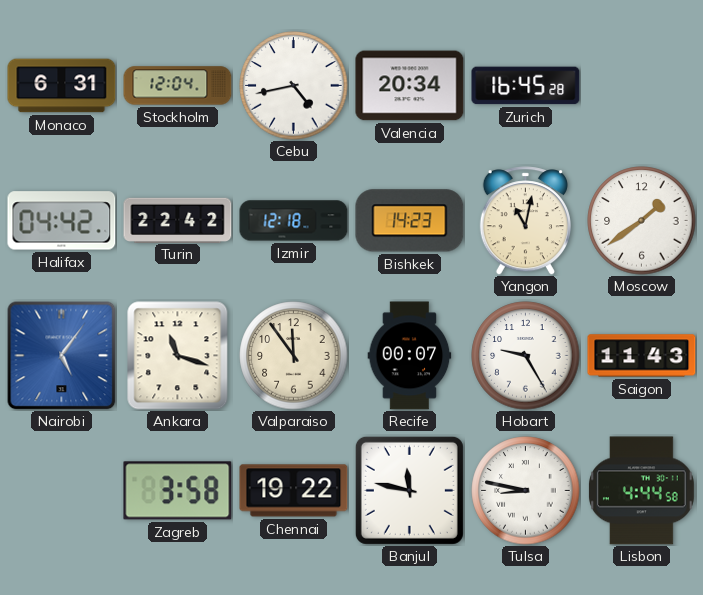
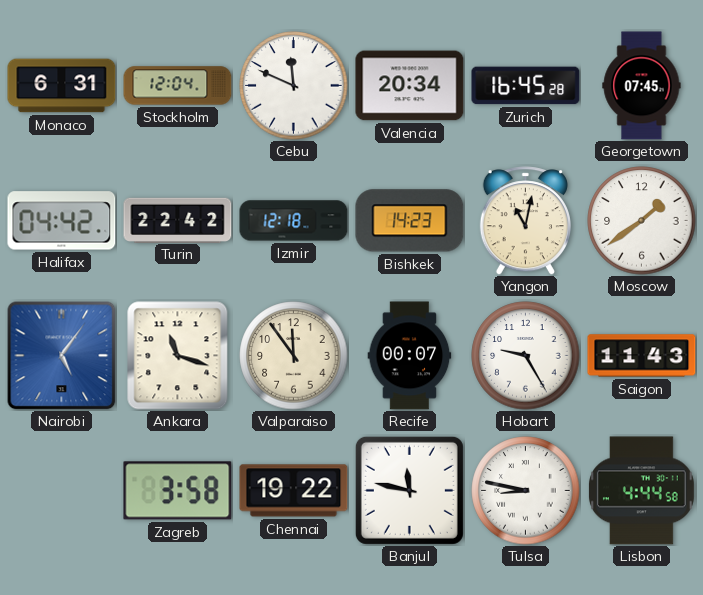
Cebu: 4:43 -> 11:49 (294, 86)
Georgetown: none -> 07:45 (642, 86)
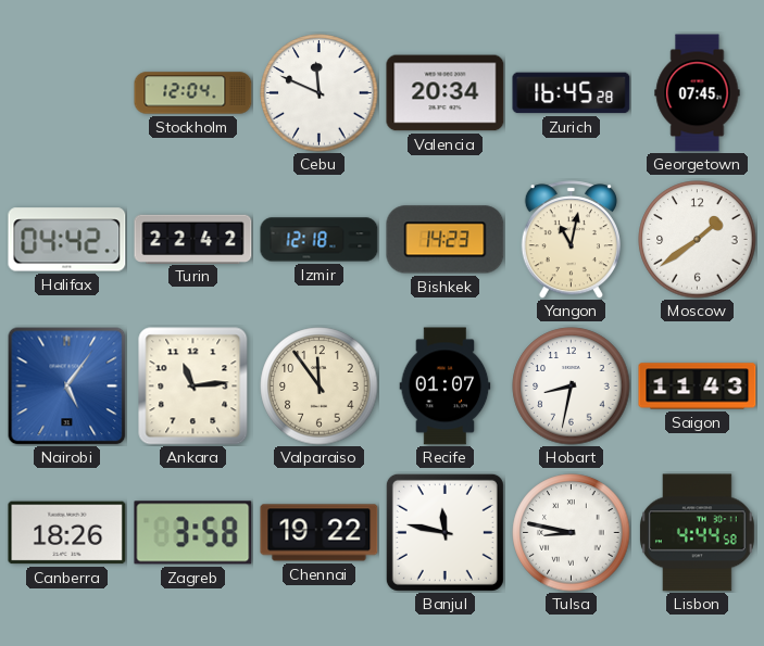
Monaco: 6:31 -> none (62, 86)
Ankara: 11:18 -> 11:14 (193, 387)
Recife: 00:07 -> 01:07 (446, 387)
Hobart: 9:25 -> 8:32 (572, 387)
Canberra: none -> 18:26 (67, 533)
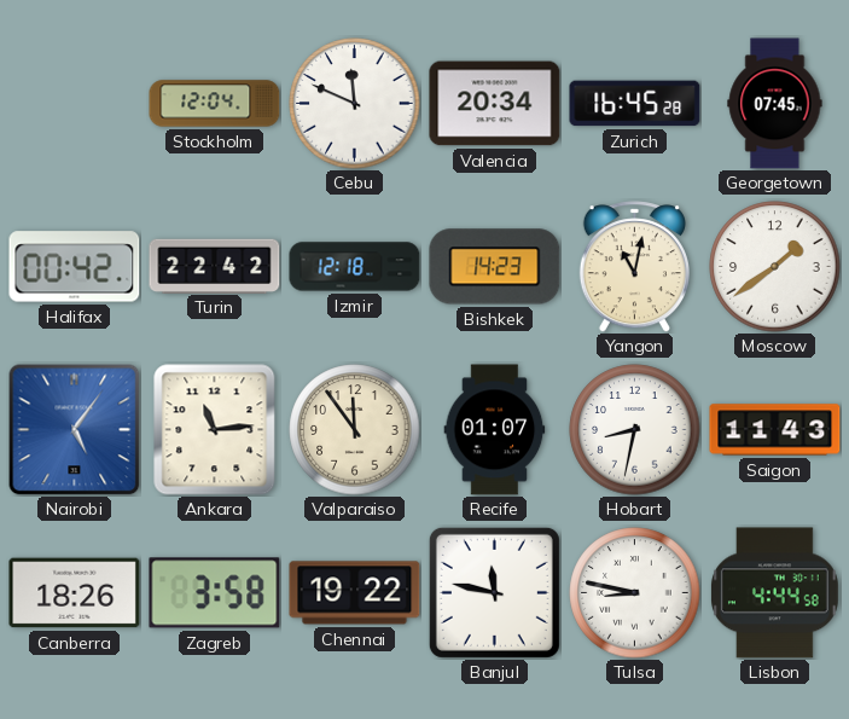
Halifax: 04:42 -> 00:42 (75, 267)
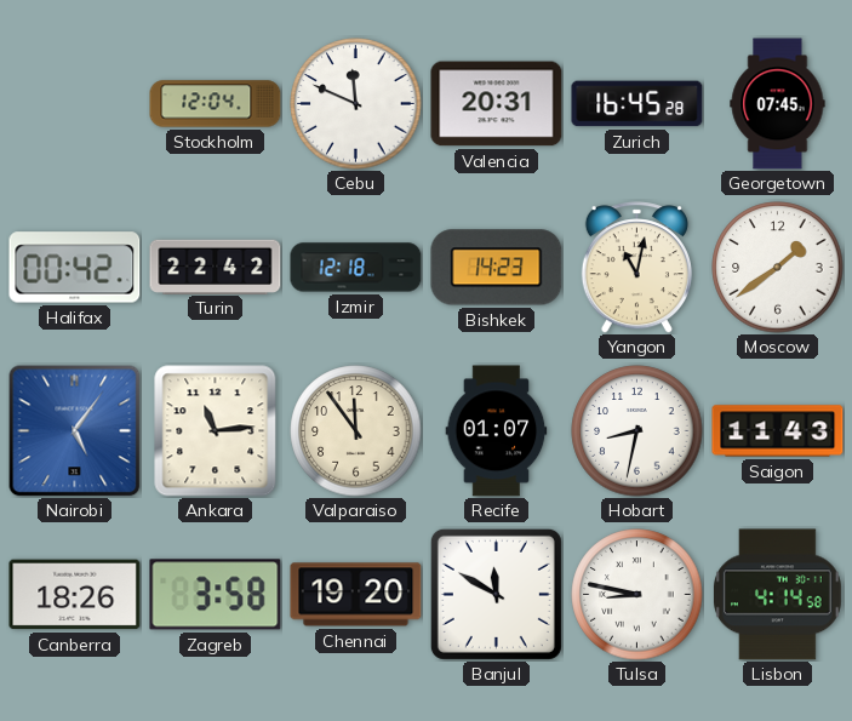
Valencia: 20:34 -> 20:31 (497, 104)
Chennai: 19:22 -> 19:20 (356, 595)
Banjul: 11:47 -> 11:50 (496, 594)
Lisbon: 4:44 -> 4:14 (778, 595)
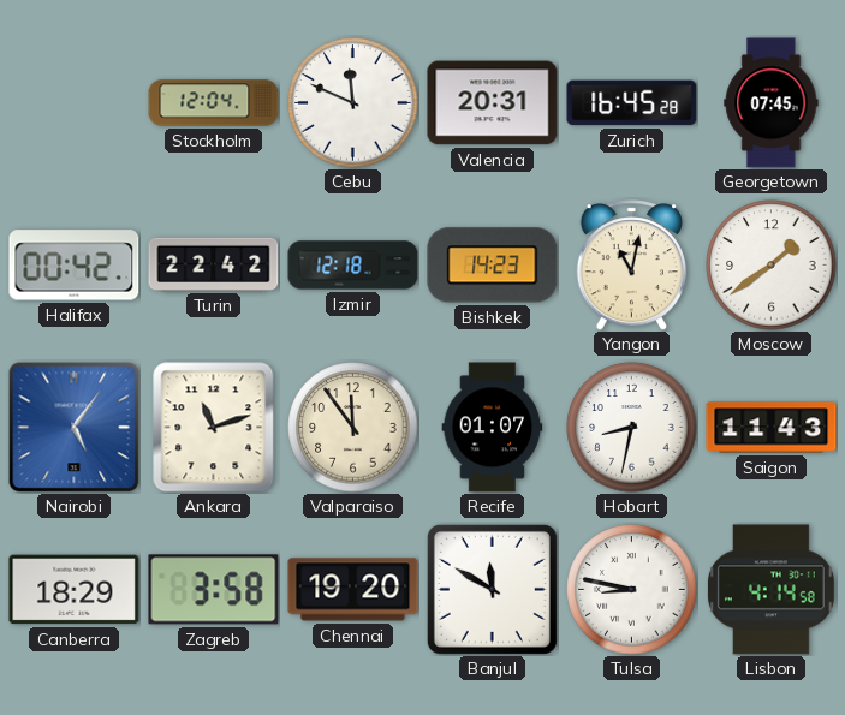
Ankara: 11:14 -> 11:12 (214, 428)
Canberra: 18:26 -> 18:29 (75, 590)
